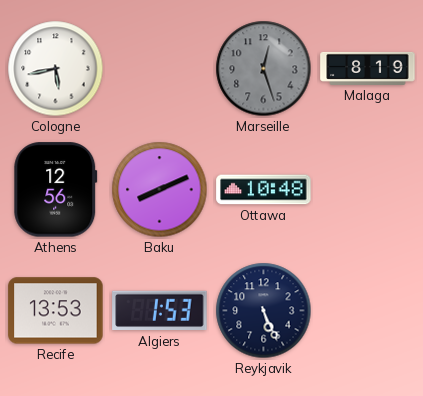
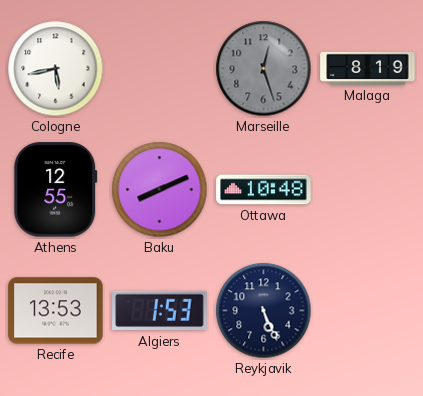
Athens: 12:56 -> 12:55 (56, 190)
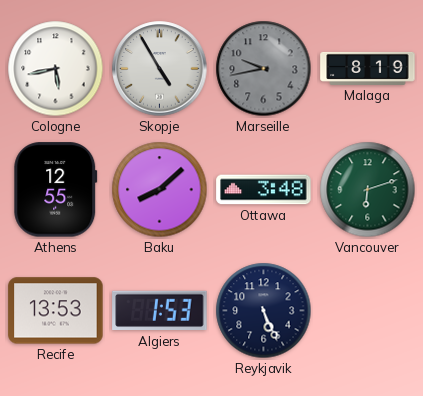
Skopje: none -> 4:55 (160, 69)
Marseille: 12:27 -> 9:43 (264, 69)
Baku: 8:11 -> 8:08 (160, 190)
Ottawa: 10:48 -> 3:48 (264, 190)
Vancouver: none -> 6:12 (368, 190)
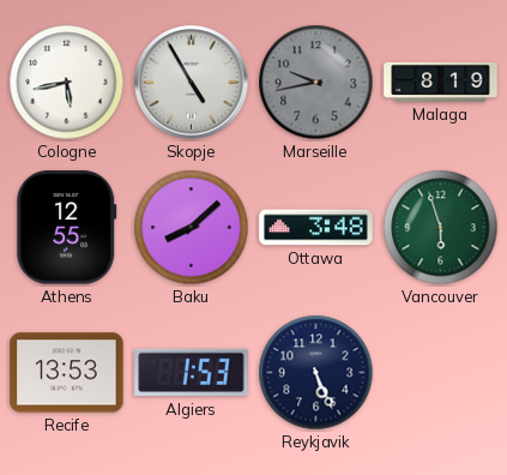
Vancouver: 6:12 -> 5:57 (441, 228)
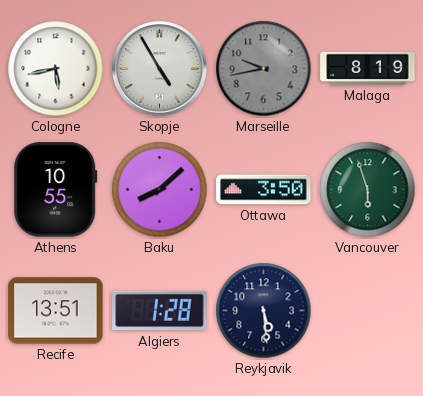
Athens: 12:55 -> 10:55 (56, 190)
Ottawa: 3:48 -> 3:50 (264, 190)
Recife: 13:53 -> 13:51 (56, 311)
Algiers: 1:53 -> 1:28 (160, 311)
Reykjavik: 5:26 -> 5:29 (264, 311)
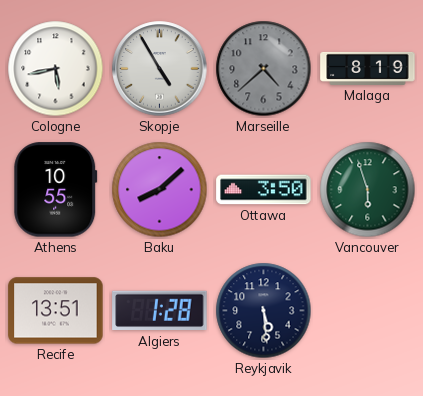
Marseille: 9:43 -> 4:38 (264, 69)
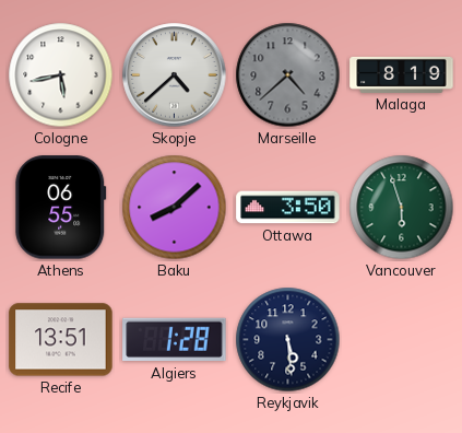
Skopje: 4:55 -> 4:38 (175, 75)
Athens: 10:55 -> 06:55 (61, 208)
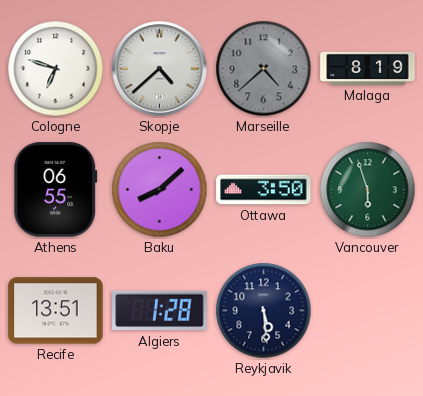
Cologne: 5:43 -> 6:48 (56, 69)
